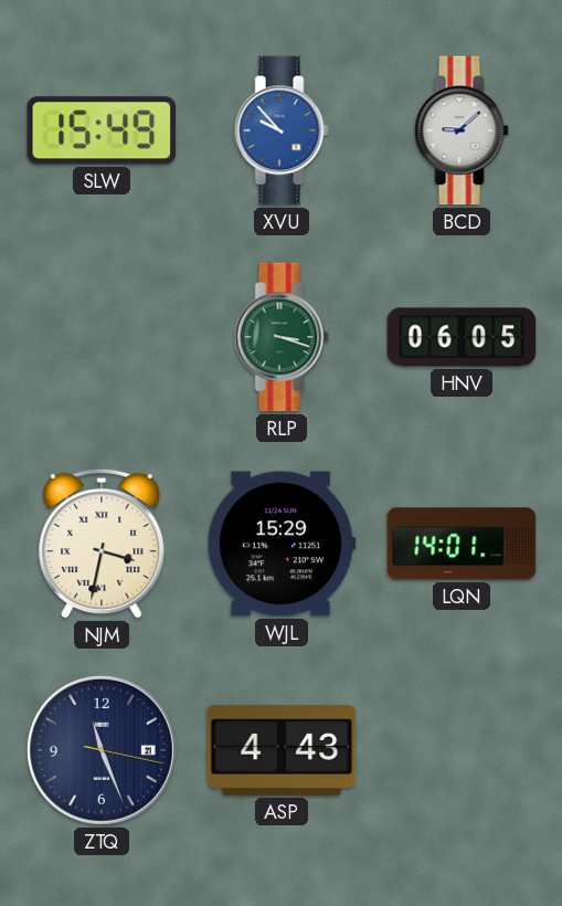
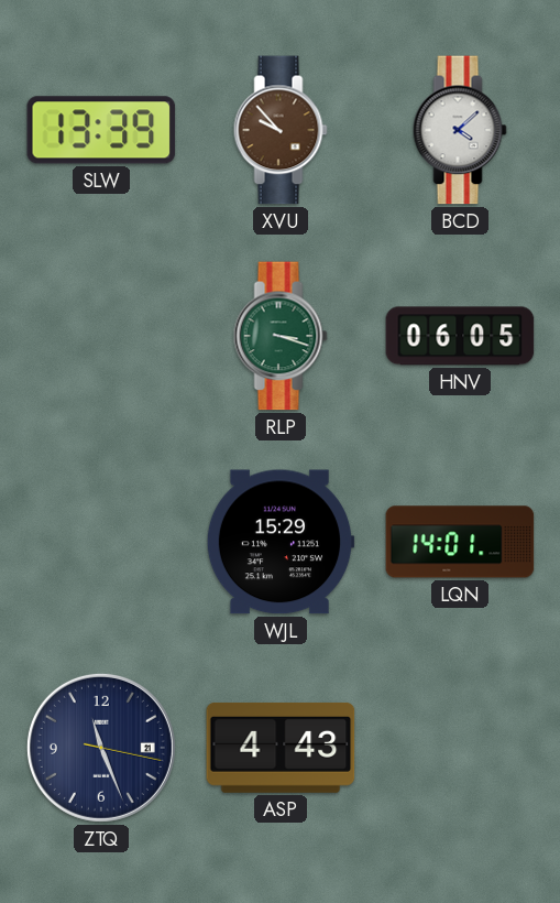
SLW: 15:49 -> 13:39 (101, 130)
XVU dial: blue -> brown (281, 130)
BCD: 9:08 -> 4:08 (460, 130)
NJM: 3:32 -> none (102, 544)
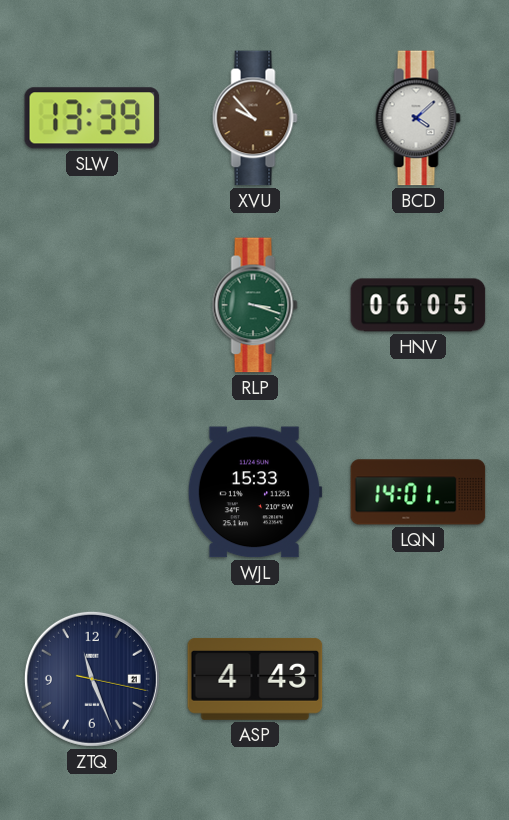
WJL: 15:29 -> 15:33 (255, 492)
